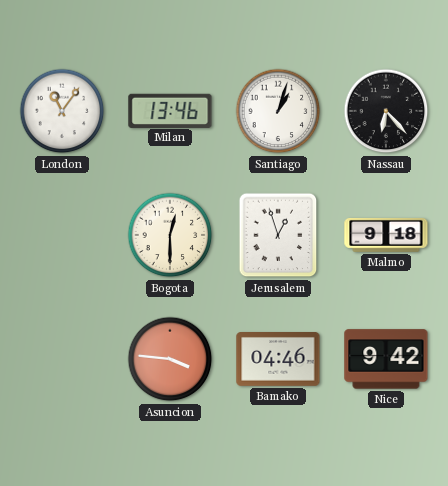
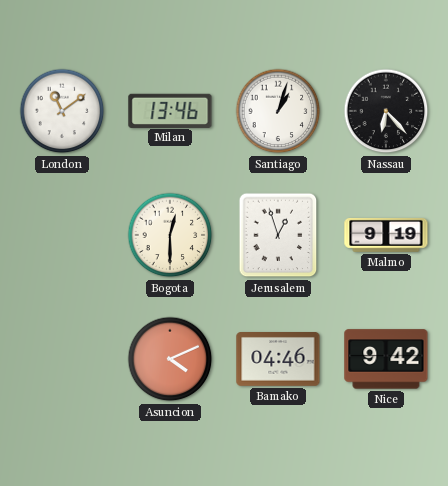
London: 11:06 -> 11:09 (62, 111)
Malmo: 9:18 -> 9:19 (386, 235)
Asuncion: 3:46 -> 4:11 (170, 359)
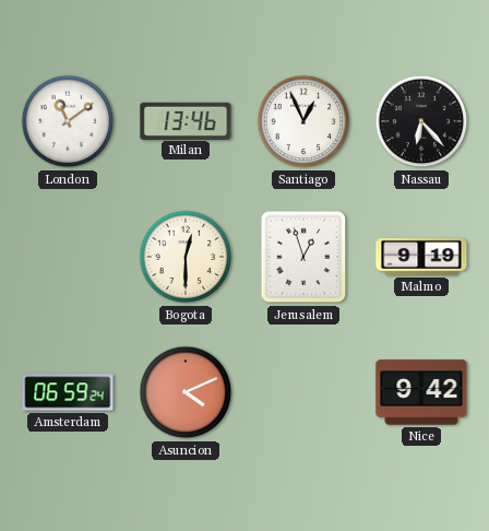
Santiago: 1:03 -> 12:56 (303, 121)
Amsterdam: none -> 06:59 (68, 392)
Bamako: 04:46 -> none (278, 360)
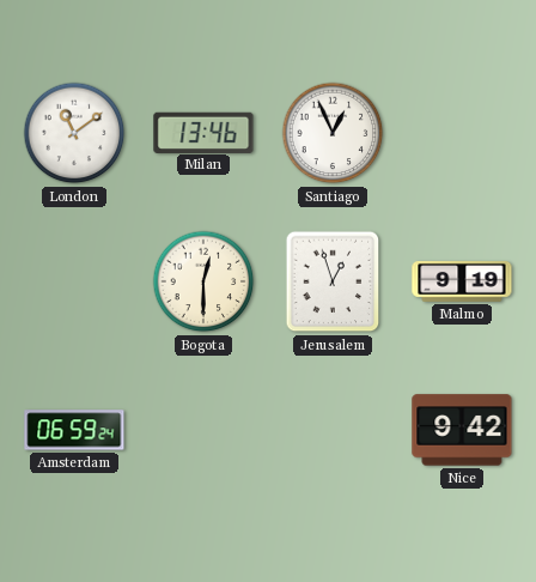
Nassau: 6:23 -> none (421, 121)
Asuncion: 4:11 -> none (186, 392)
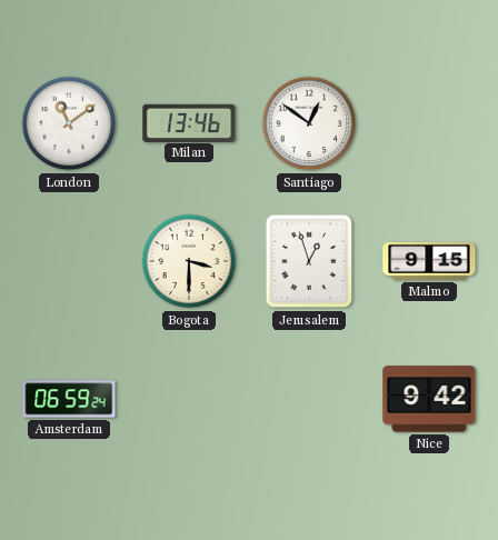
Santiago: 12:56 -> 12:51 (309, 123)
Bogota: 12:30 -> 3:30 (189, 261)
Malmo: 9:19 -> 9:15 (429, 261)
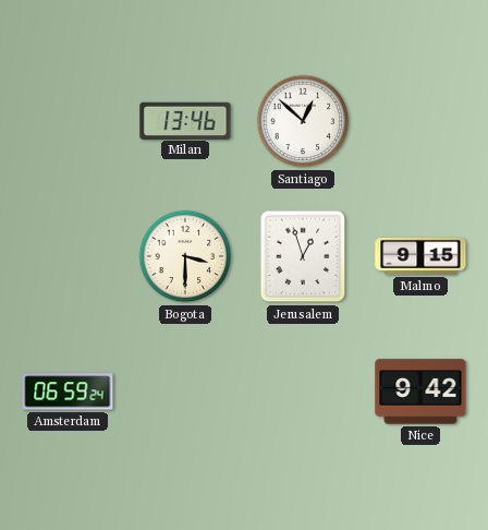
London: 11:09 -> none (69, 123)
Santiago: 12:51 -> 12:52 (303, 121)
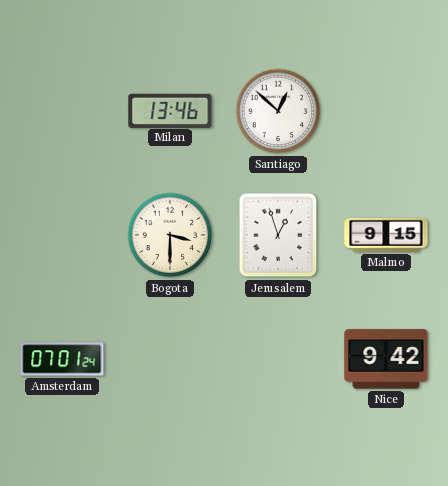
Amsterdam: 06:59 -> 07:01 (62, 359)
